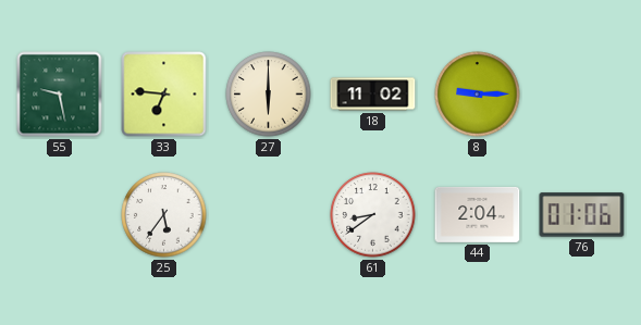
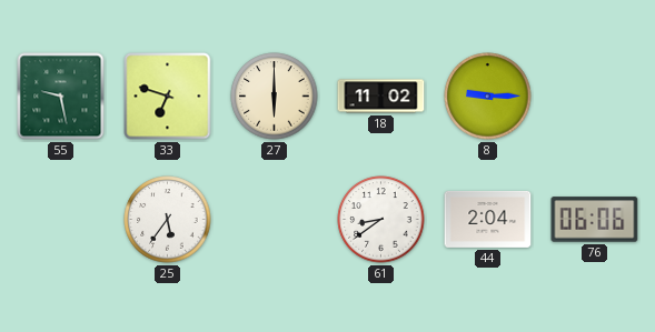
33: 6:46 -> 6:48 (168, 97)
76: 01:06 -> 06:06 (595, 220)
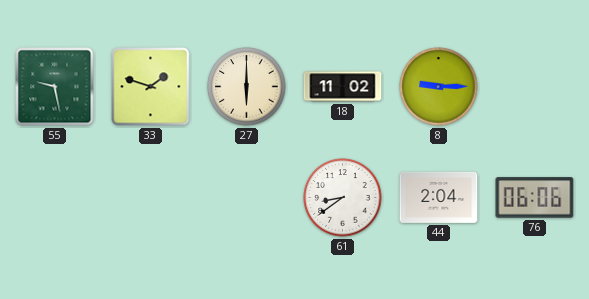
33: 6:48 -> 1:48 (151, 87)
25: 5:36 -> none (168, 220)
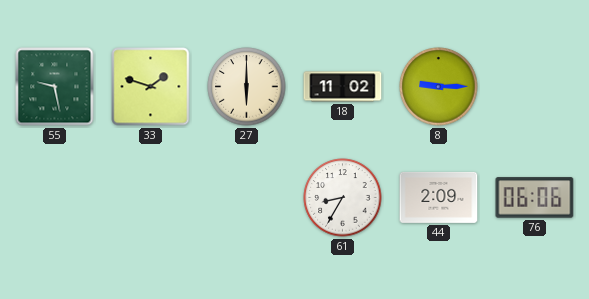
61: 8:39 -> 8:35 (343, 198)
44: 2:04 -> 2:09 (439, 197)
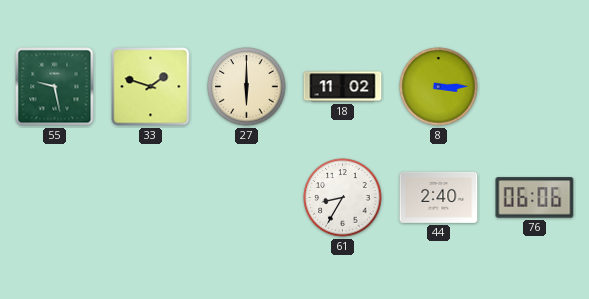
8: 9:15 -> 3:15 (439, 87)
44: 2:09 -> 2:40 (439, 197)
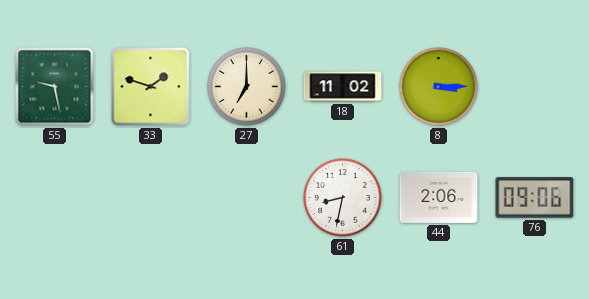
27: 6:00 -> 7:00 (247, 87)
61: 8:35 -> 8:32 (343, 198)
44: 2:40 -> 2:06 (439, 197)
76: 06:06 -> 09:06 (535, 198)
